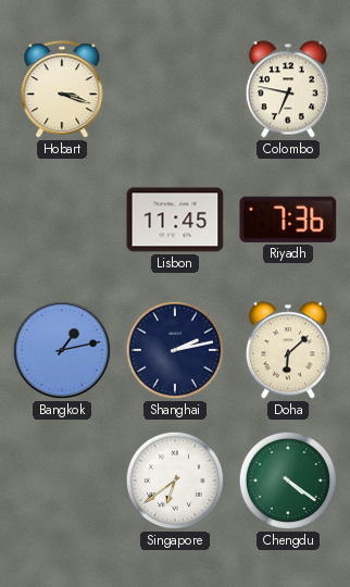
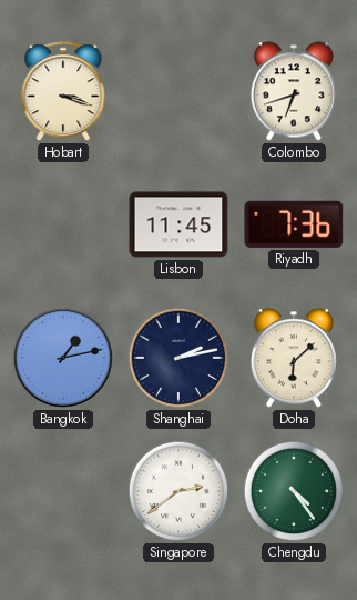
Colombo: 6:47 -> 6:42 (294, 91)
Singapore: 6:39 -> 2:39 (178, 491)
Chengdu: 4:21 -> 4:24 (294, 491)
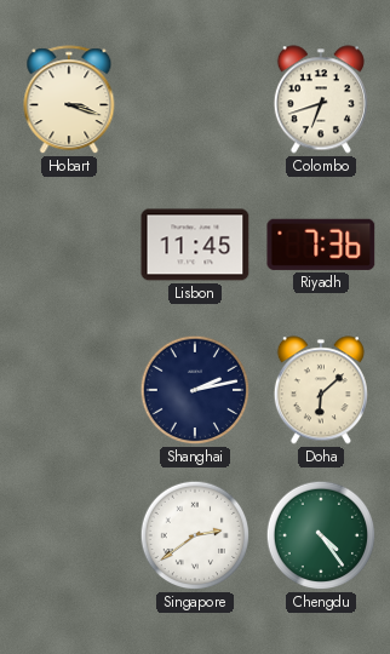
Bangkok: 1:13 -> none (63, 358)
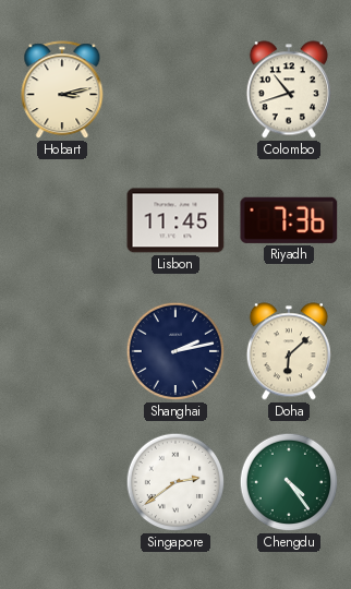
Hobart: 3:18 -> 3:13 (62, 91)
Colombo: 6:42 -> 10:42 (289, 89)
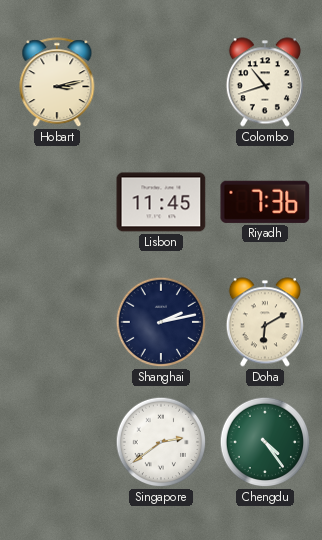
Doha: 6:08 -> 6:10 (265, 322)
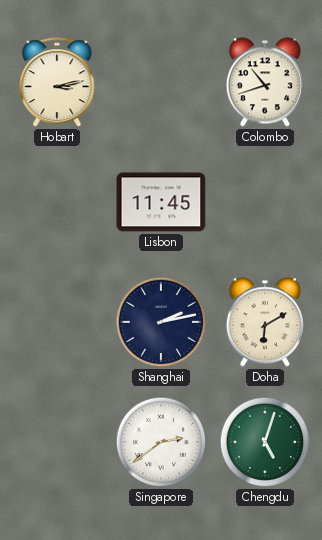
Riyadh: 7:36 -> none (265, 202)
Chengdu: 4:24 -> 5:03 (265, 442)
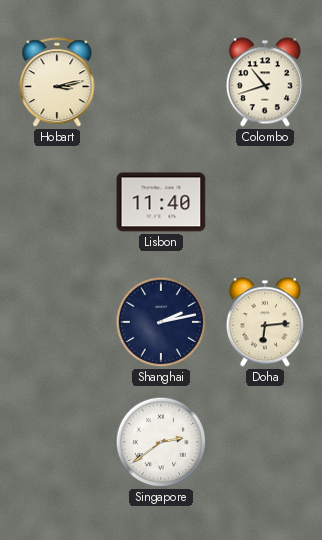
Lisbon: 11:45 -> 11:40 (161, 202)
Doha: 6:10 -> 6:14 (265, 322)
Chengdu: 5:03 -> none (265, 442)
